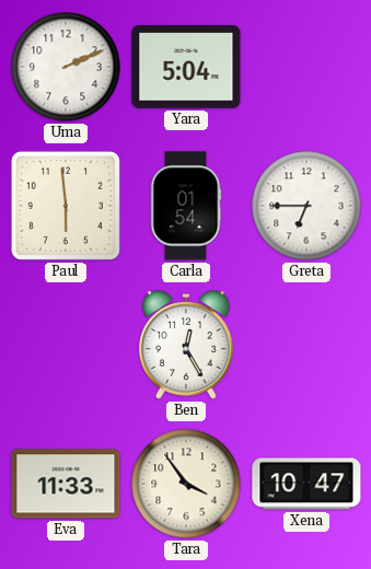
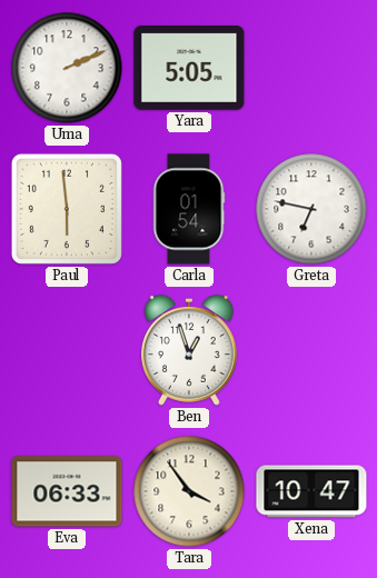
Yara: 5:04 -> 5:05 (189, 68)
Greta: 6:45 -> 6:47 (311, 209)
Ben: 12:25 -> 12:57 (189, 350)
Eva: 11:33 -> 06:33 (67, 491)
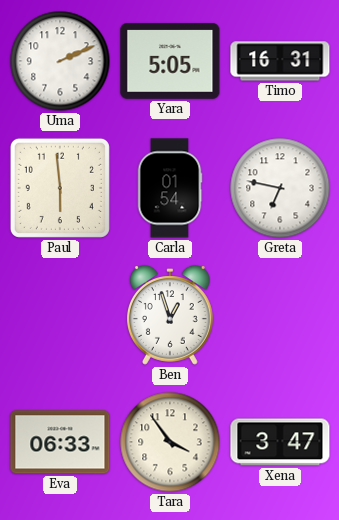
Timo: none -> 16:31 (280, 61)
Xena: 10:47 -> 3:47 (280, 442)
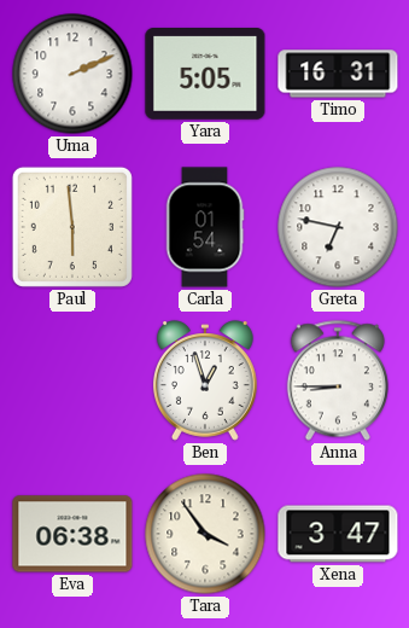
Anna: none -> 8:45 (338, 380)
Eva: 06:33 -> 06:38 (72, 534)
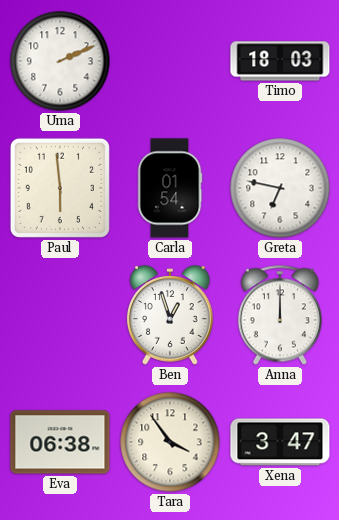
Yara: 5:05 -> none (205, 74)
Timo: 16:31 -> 18:03 (280, 61)
Anna: 8:45 -> 12:00 (280, 315)
